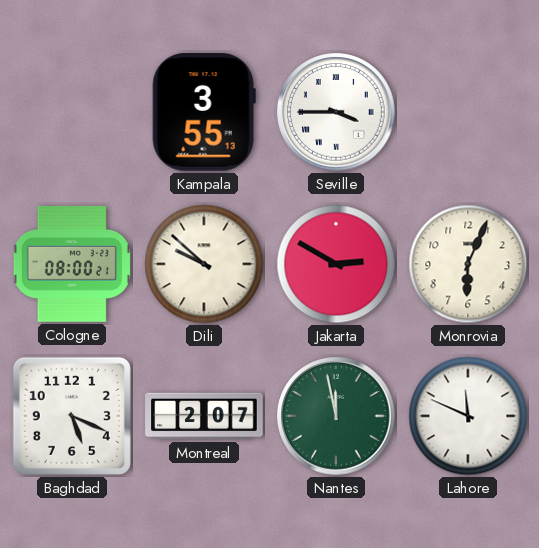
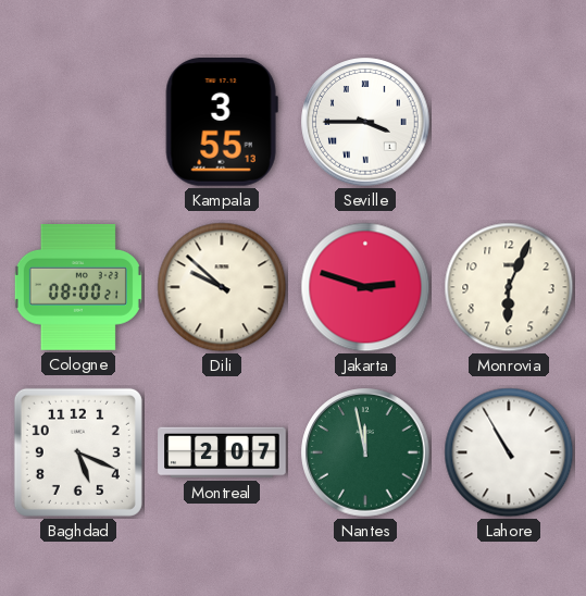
Jakarta: 2:50 -> 2:48 (365, 287)
Lahore: 11:49 -> 10:55 (509, 452)
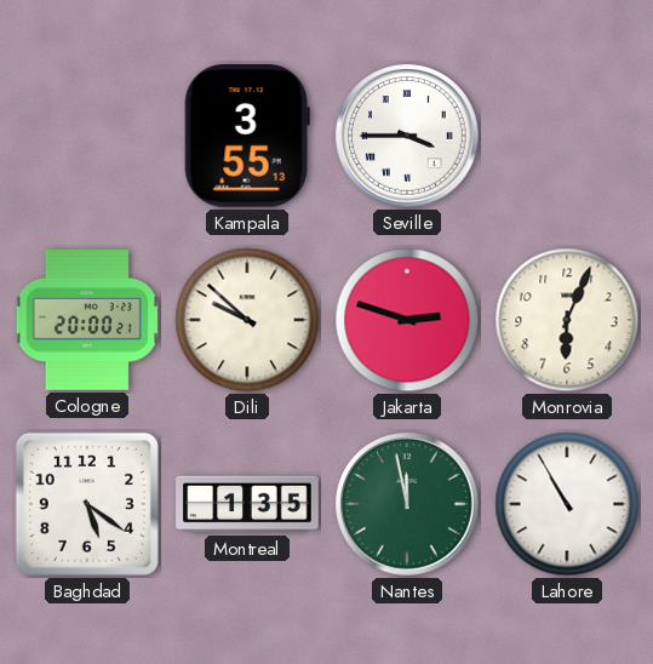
Cologne: 08:00 -> 20:00 (87, 321)
Baghdad: 5:19 -> 5:21 (87, 504)
Montreal: 2:07 -> 1:35 (247, 504)
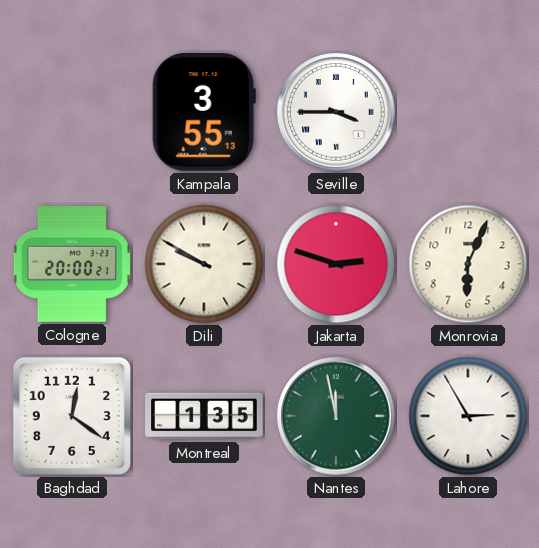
Dili: 9:52 -> 9:50 (204, 264)
Baghdad: 5:21 -> 12:21 (72, 416)
Lahore: 10:55 -> 2:55 (468, 416)
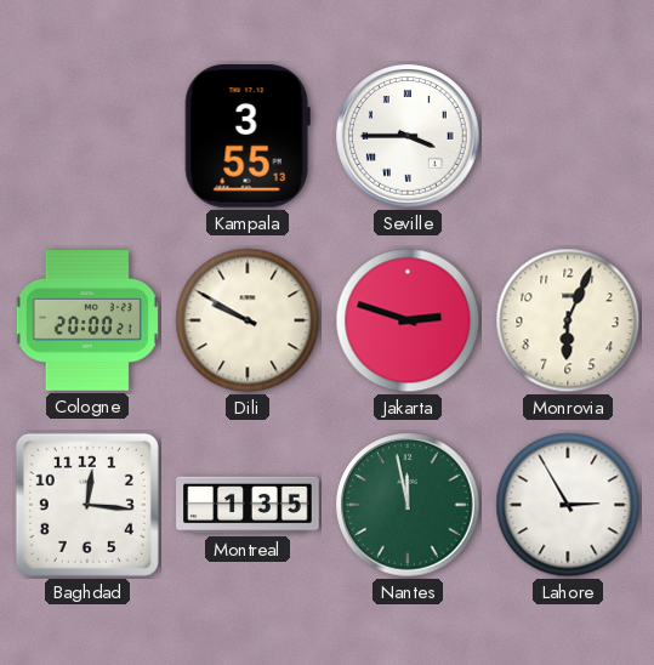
Baghdad: 12:21 -> 12:16 (87, 505)
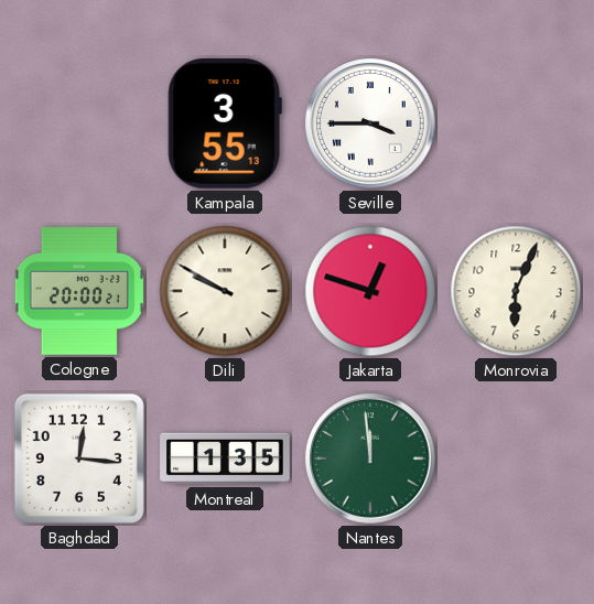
Jakarta: 2:48 -> 12:48 (370, 291)
Nantes: 11:58 -> 11:59 (370, 459)
Lahore: 2:55 -> none (568, 505)
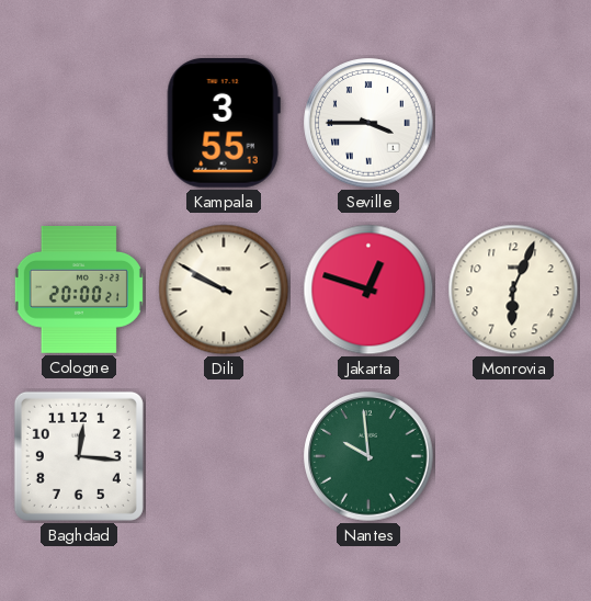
Montreal: 1:35 -> none (225, 459)
Nantes: 11:59 -> 9:59 (368, 456)
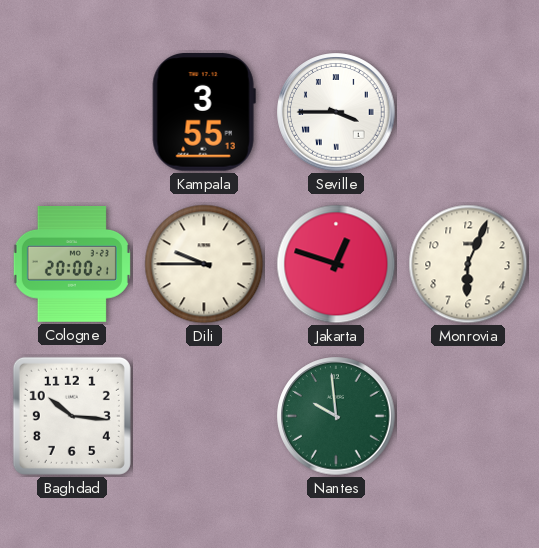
Dili: 9:50 -> 9:45 (204, 264)
Baghdad: 12:16 -> 10:16 (72, 416)
